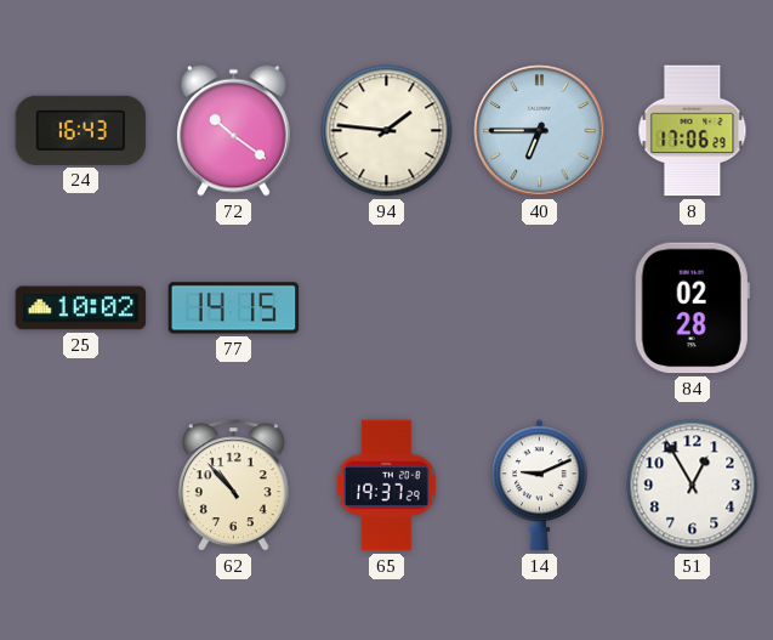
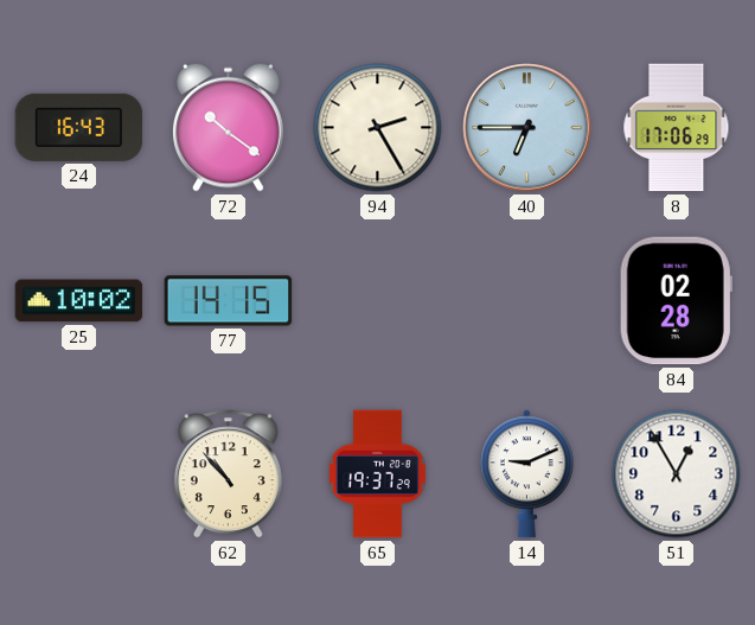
94: 1:46 -> 2:25 (378, 128)
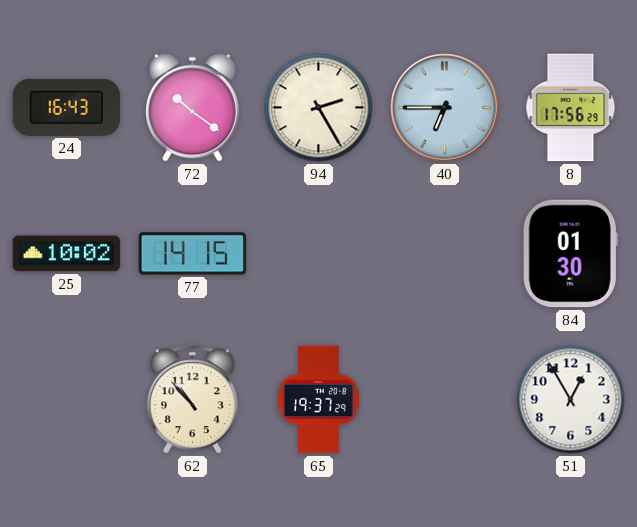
8: 17:06 -> 17:56 (571, 108)
84: 02:28 -> 01:30 (570, 254)
14: 9:11 -> none (527, 474)
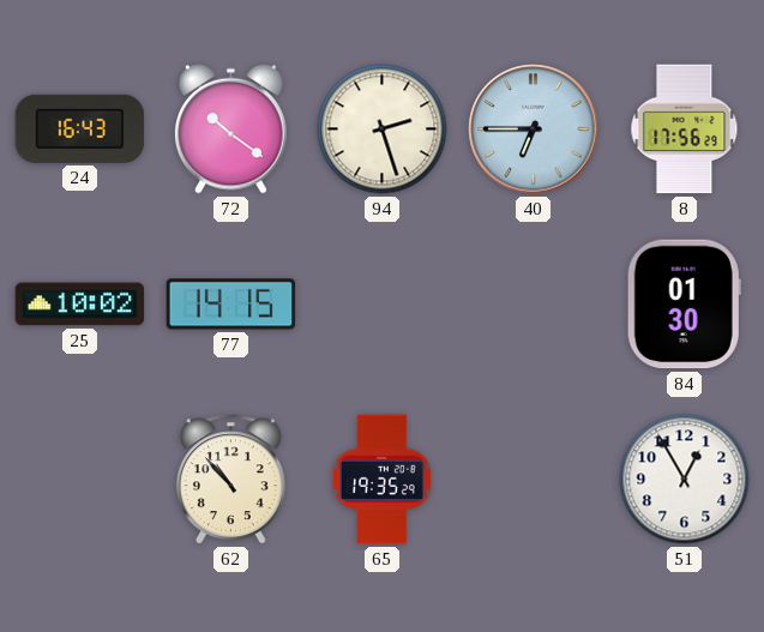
94: 2:25 -> 2:27 (383, 130)
65: 19:37 -> 19:35 (381, 480)
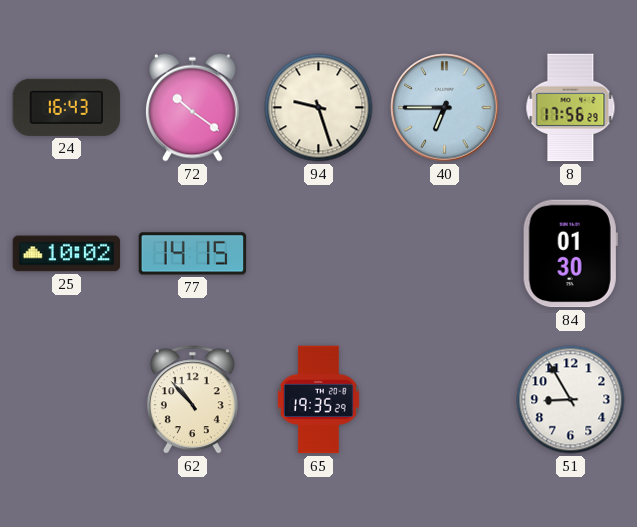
94: 2:27 -> 9:27 (319, 108)
51: 12:55 -> 8:55 (571, 400)
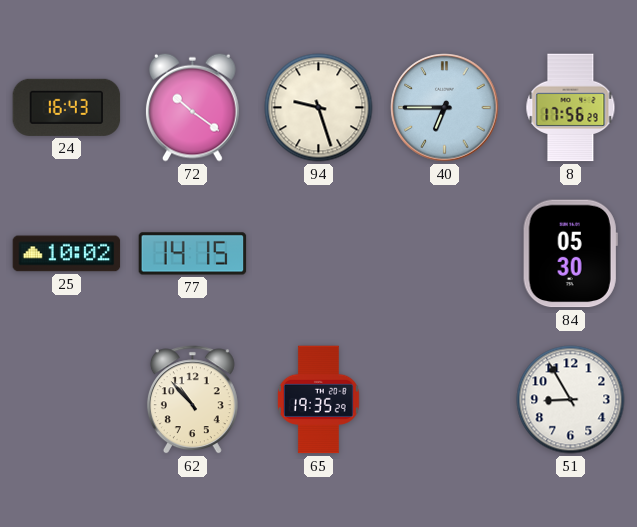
84: 01:30 -> 05:30 (570, 254)
